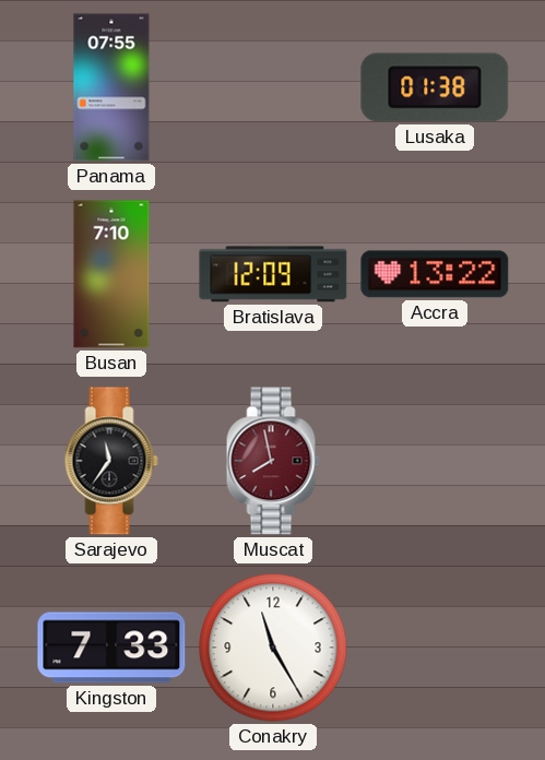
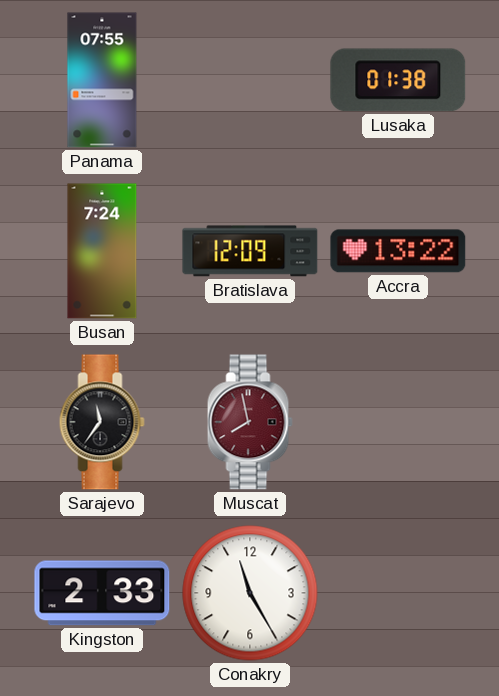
Busan: 7:10 -> 7:24 (102, 251)
Kingston: 7:33 -> 2:33 (102, 593)
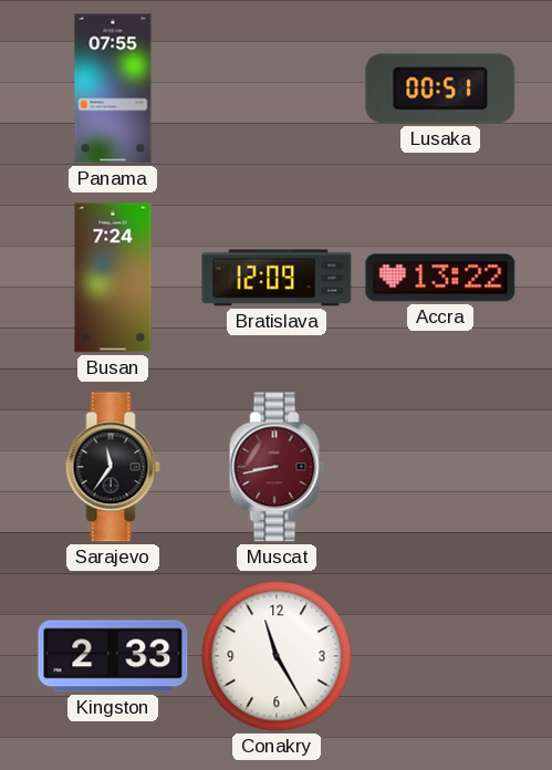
Lusaka: 01:38 -> 00:51 (440, 89)
Muscat: 7:58 -> 8:43 (277, 467)
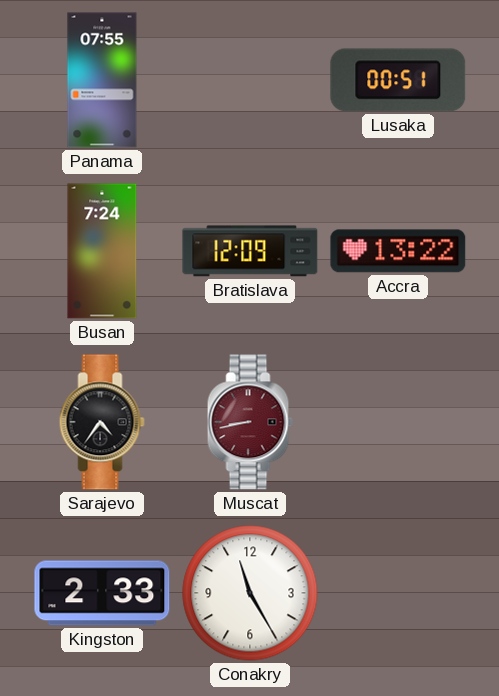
Sarajevo: 11:36 -> 4:36 (102, 422)
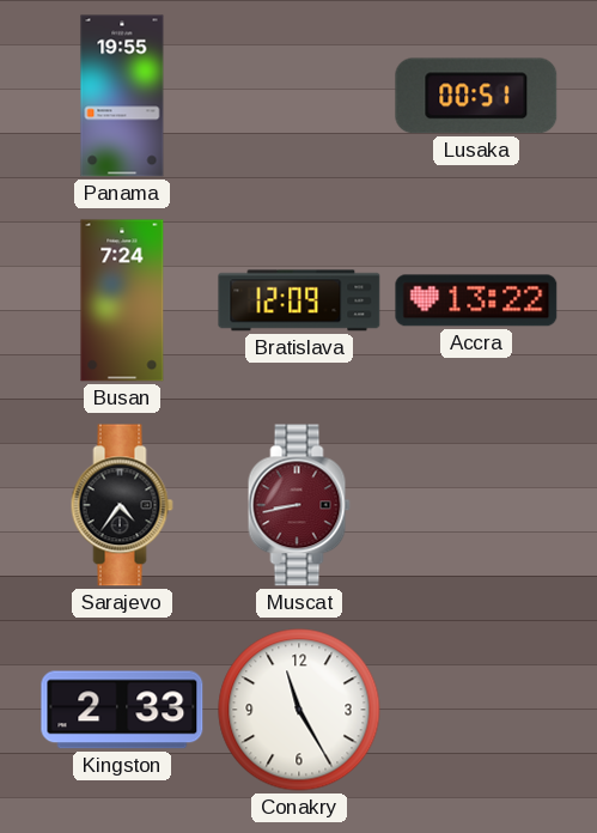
Panama: 07:55 -> 19:55 (122, 96)
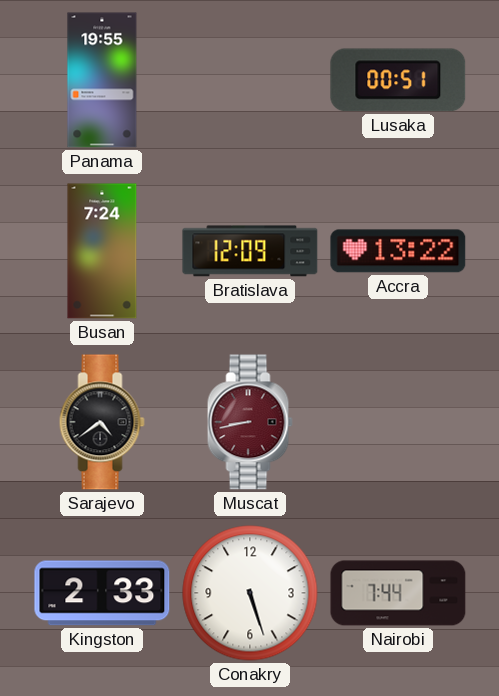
Sarajevo: 4:36 -> 4:39 (102, 422)
Conakry: 11:25 -> 5:27 (250, 593)
Nairobi: none -> 7:44 (398, 593)
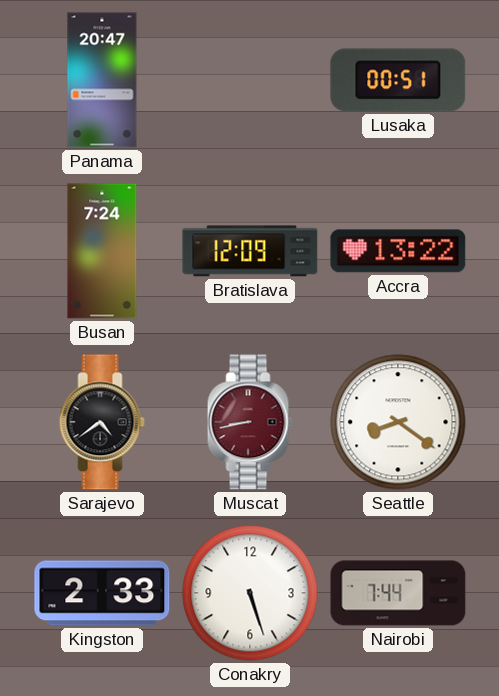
Panama: 19:55 -> 20:47 (102, 80)
Seattle: none -> 8:21 (398, 422)
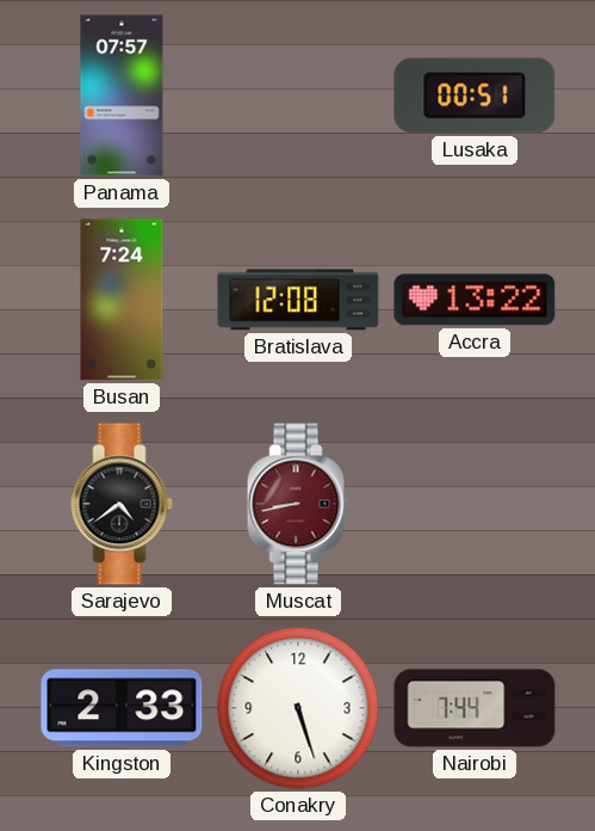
Panama: 20:47 -> 07:57 (122, 96)
Bratislava: 12:09 -> 12:08 (298, 300)
Seattle: 8:21 -> none (398, 422)
